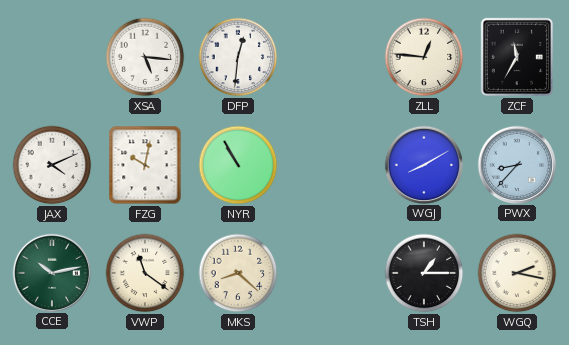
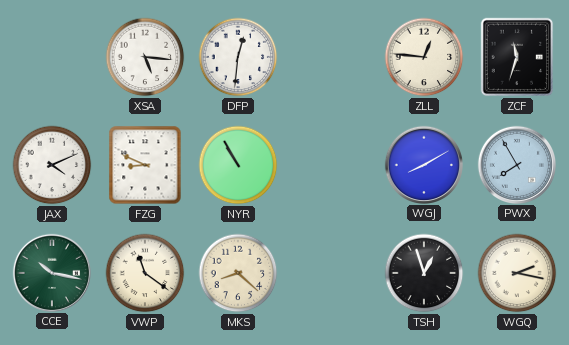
ZCF: 11:35 -> 11:33 (517, 57)
FZG: 10:02 -> 8:49 (145, 165)
PWX: 8:37 -> 7:55 (516, 164)
CCE: 10:13 -> 10:17 (51, 272)
TSH: 1:15 -> 12:57 (424, 273)
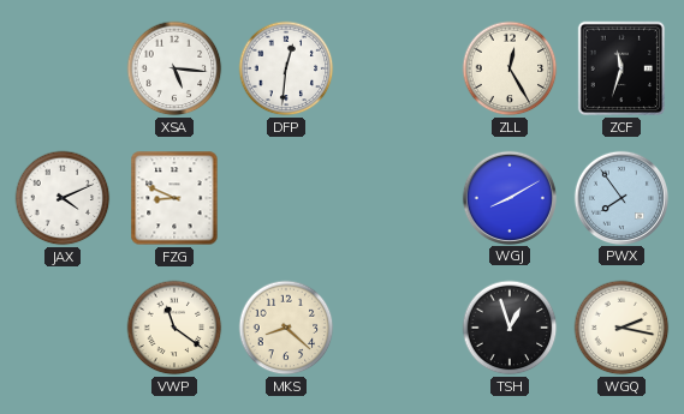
ZLL: 12:46 -> 12:25 (510, 68)
NYR: 10:55 -> none (238, 165)
PWX: 7:55 -> 7:54 (620, 197)
CCE: 10:17 -> none (51, 272)
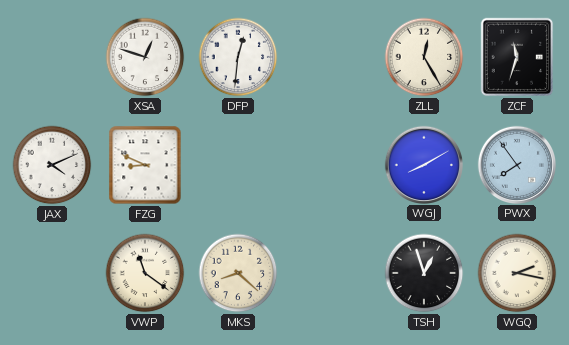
XSA: 5:16 -> 12:48 (145, 57)
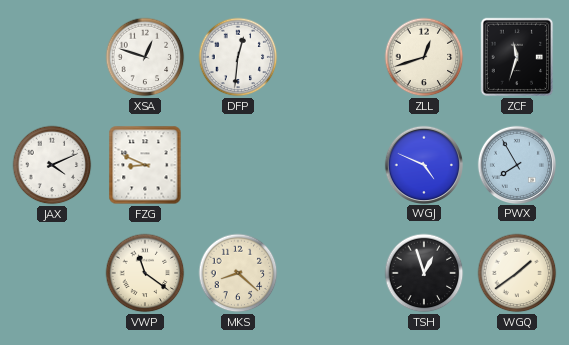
ZLL: 12:25 -> 12:42 (424, 57)
WGJ: 8:10 -> 4:49 (423, 164)
PWX: 7:54 -> 7:55 (516, 164)
WGQ: 2:17 -> 1:39 (517, 273)
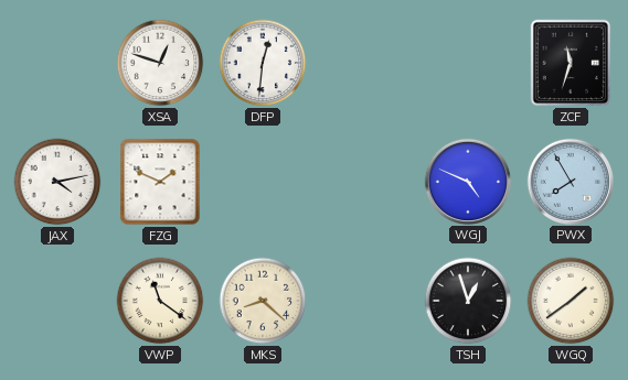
ZLL: 12:42 -> none (424, 57)
JAX: 4:11 -> 4:13 (57, 182)
FZG: 8:49 -> 1:49 (160, 182)
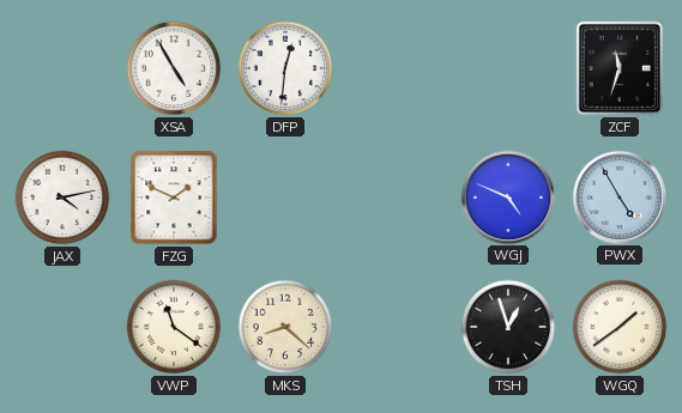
XSA: 12:48 -> 4:55 (174, 68)
PWX: 7:55 -> 4:55 (618, 196)
